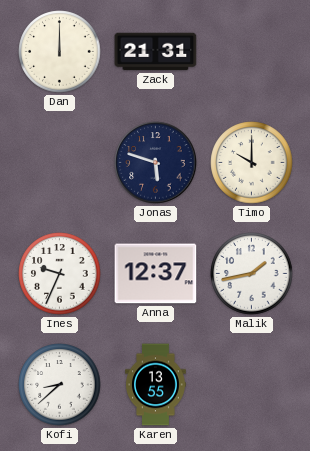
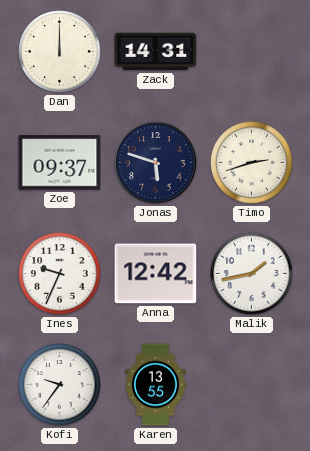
Zack: 21:31 -> 14:31 (156, 52)
Zoe: none -> 09:37 (60, 163)
Timo: 10:00 -> 2:42 (252, 163)
Anna: 12:37 -> 12:42 (156, 274)
Kofi: 8:38 -> 9:36 (60, 385)
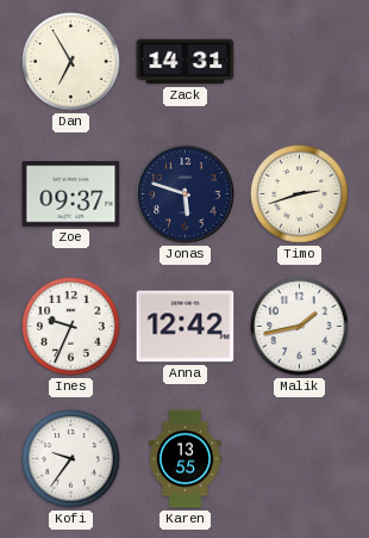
Dan: 12:00 -> 6:55 (71, 62)
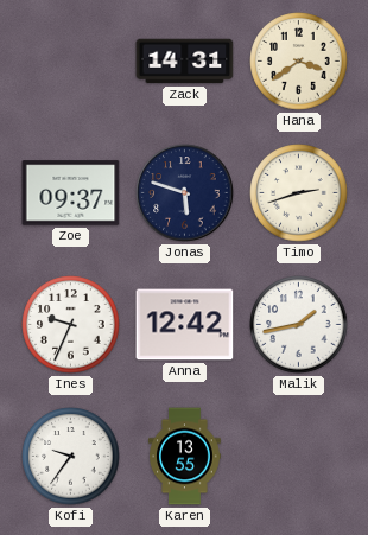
Dan: 6:55 -> none (71, 62)
Hana: none -> 3:39 (299, 62)
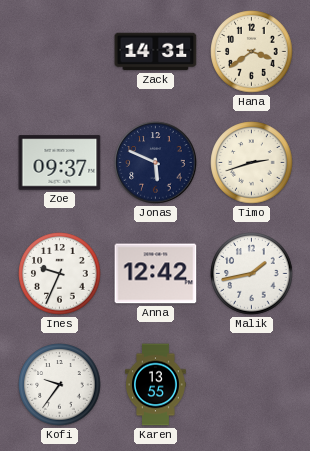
Jonas: 5:48 -> 5:49 (156, 163)
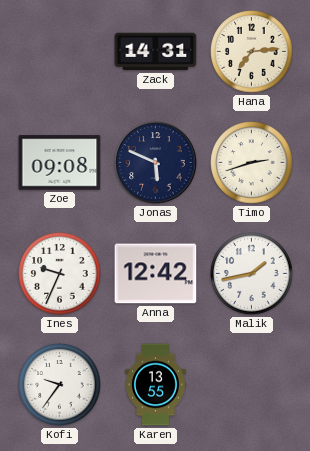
Hana: 3:39 -> 7:14 (252, 52)
Zoe: 09:37 -> 09:08 (60, 163)
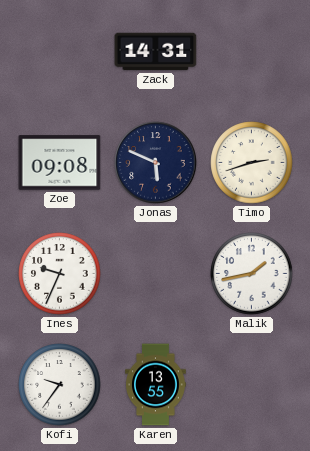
Hana: 7:14 -> none (252, 52)
Anna: 12:42 -> none (156, 274)
